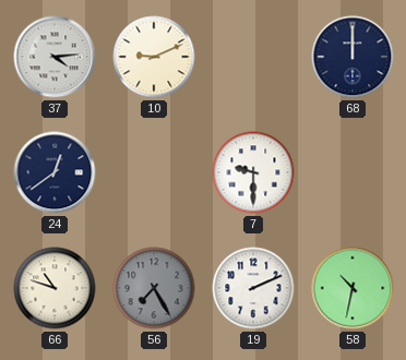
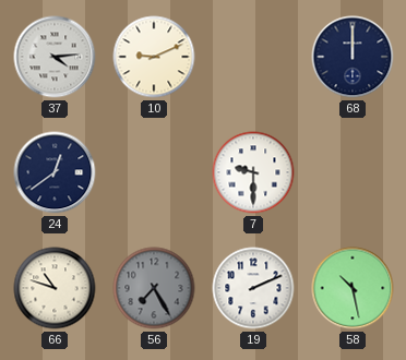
58: 10:32 -> 10:28 (353, 288)
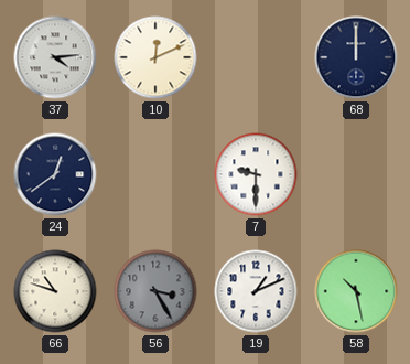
10: 9:11 -> 12:11 (155, 57)
56: 7:25 -> 3:25 (155, 291)
19: 2:11 -> 1:11 (256, 291)
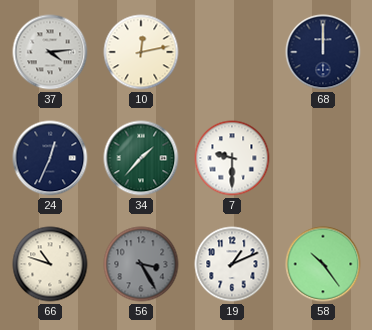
10: 12:11 -> 12:13 (141, 52)
24: 12:39 -> 12:34 (50, 158)
34: none -> 1:37 (141, 158)
58: 10:28 -> 10:24 (323, 264)
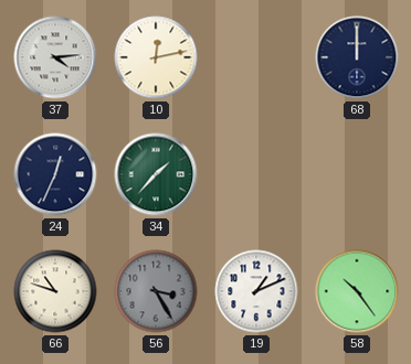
7: 9:30 -> none (232, 158)
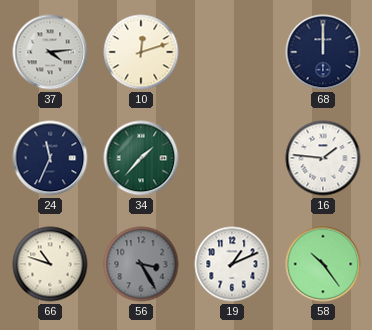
10: 12:13 -> 12:12 (141, 52)
24: 12:34 -> 11:34 (50, 158)
16: none -> 1:46 (323, 158)
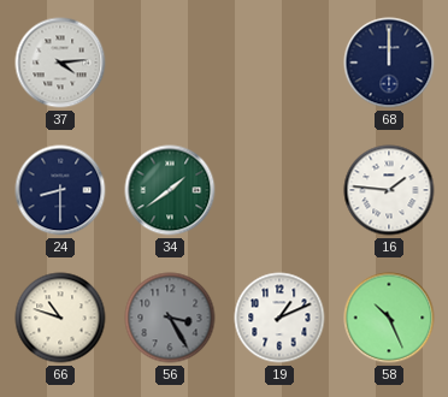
10: 12:12 -> none (141, 52)
24: 11:34 -> 8:30 (60, 190)
34: 1:37 -> 1:39 (170, 190)
58: 10:24 -> 10:26 (389, 318)
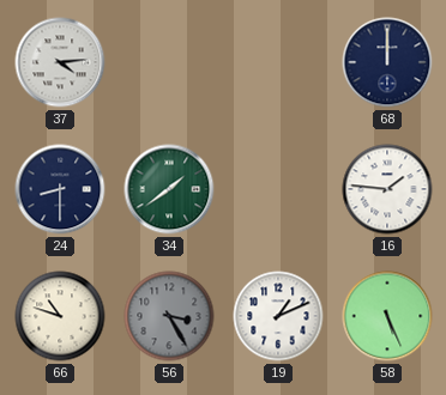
58: 10:26 -> 5:26 (387, 316)
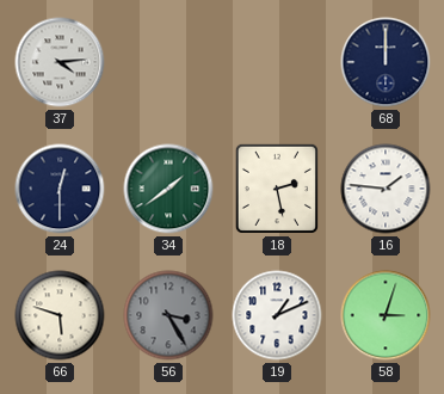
24: 8:30 -> 12:30 (60, 189)
18: none -> 2:28 (277, 189)
66: 10:48 -> 5:48 (60, 315)
58: 5:26 -> 3:03 (386, 315)
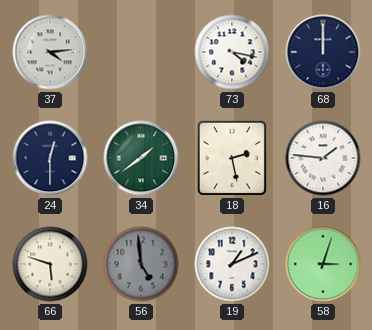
73: none -> 4:17 (232, 52)
56: 3:25 -> 4:59 (141, 264)
